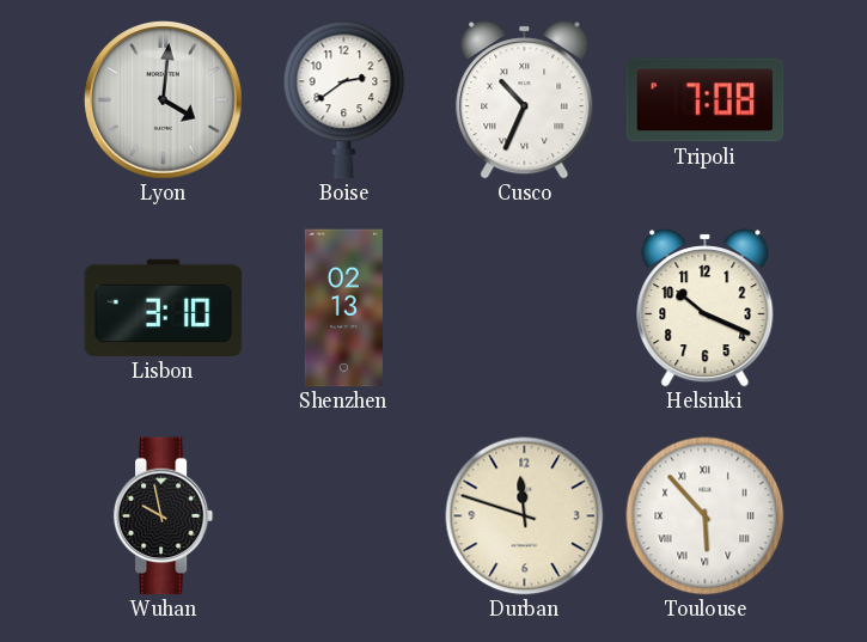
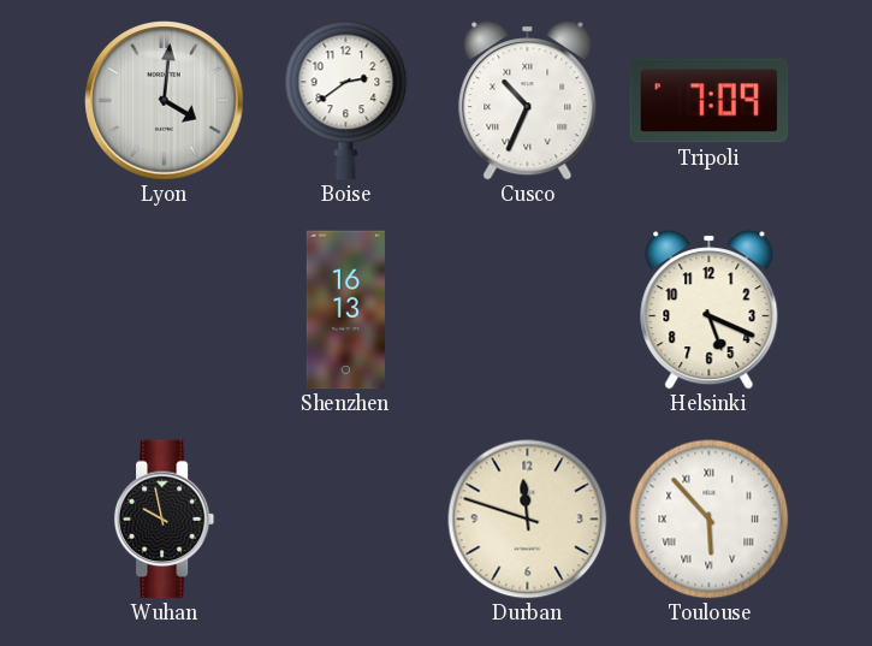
Tripoli: 7:08 -> 7:09 (710, 101)
Lisbon: 3:10 -> none (164, 307)
Shenzhen: 02:13 -> 16:13 (345, 310)
Helsinki: 10:19 -> 5:19 (710, 310)
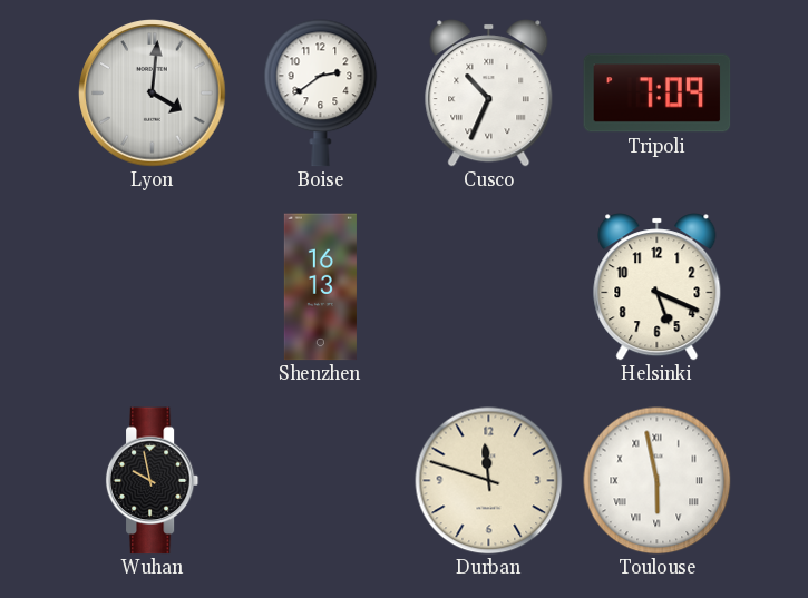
Toulouse: 5:53 -> 5:58 (658, 481)
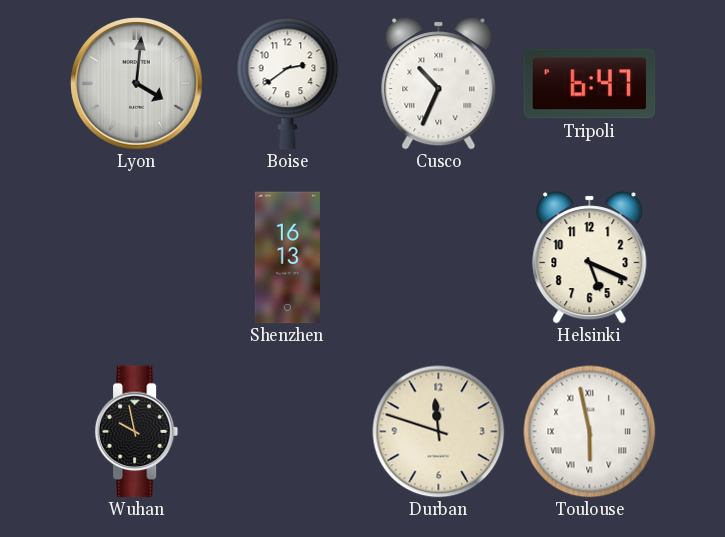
Tripoli: 7:09 -> 6:47 (590, 84)
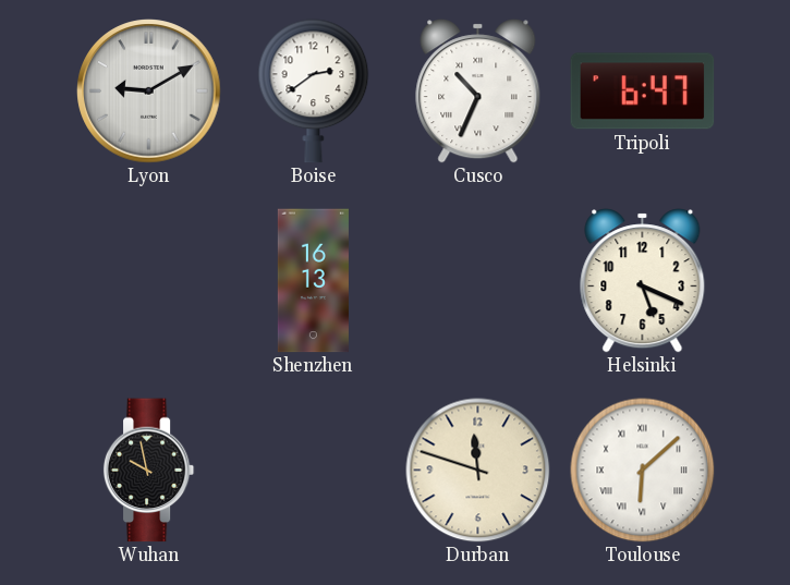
Lyon: 4:01 -> 9:10 (149, 92)
Toulouse: 5:58 -> 6:08 (643, 471)
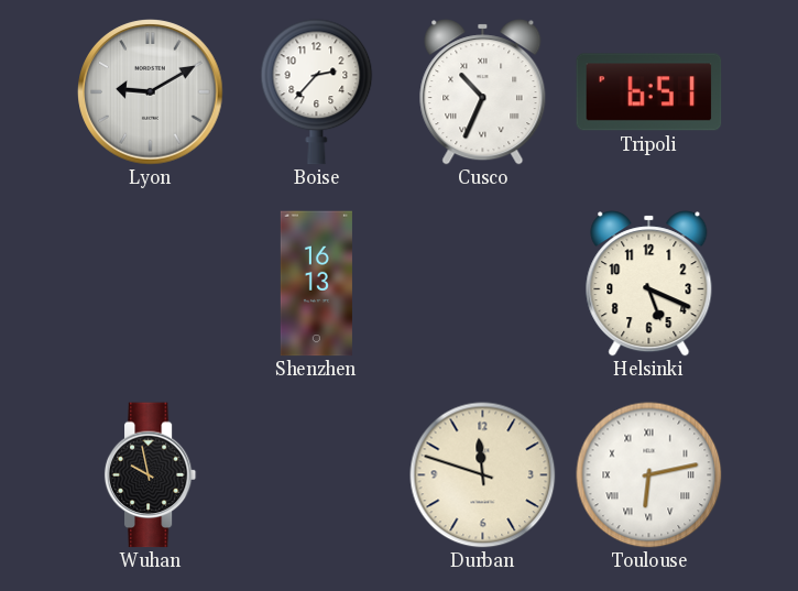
Boise: 2:39 -> 2:37 (317, 92)
Tripoli: 6:47 -> 6:51 (649, 92)
Toulouse: 6:08 -> 6:13 (649, 475)
